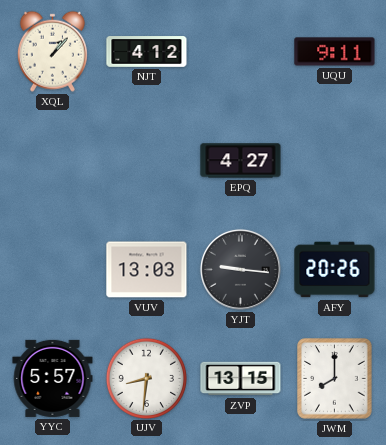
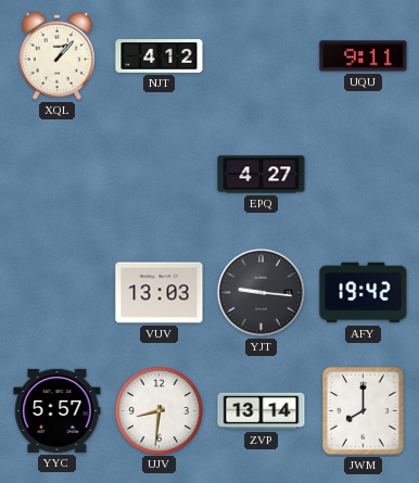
AFY: 20:26 -> 19:42 (364, 293)
ZVP: 13:15 -> 13:14 (262, 411)
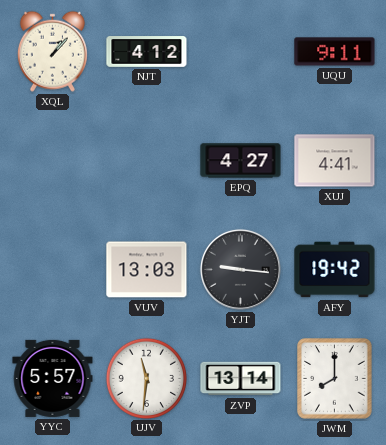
XUJ: none -> 4:41 (335, 161)
UJV: 8:31 -> 11:31 (146, 378)
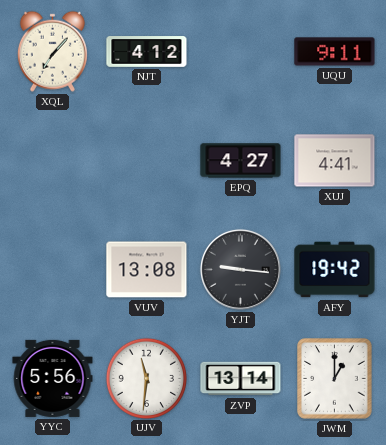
XQL: 1:07 -> 7:07 (52, 51)
VUV: 13:03 -> 13:08 (147, 270)
YYC: 5:57 -> 5:56 (53, 378)
JWM: 8:00 -> 1:00 (335, 379)
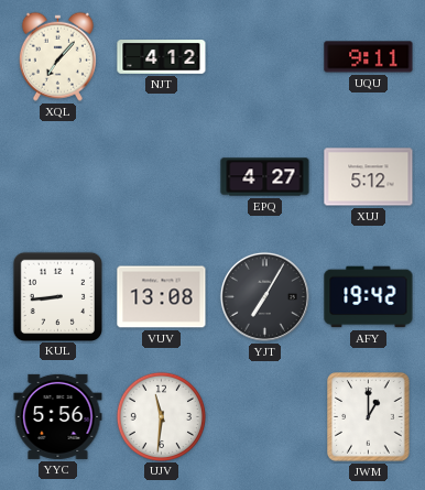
XUJ: 4:41 -> 5:12 (369, 177)
KUL: none -> 8:44 (57, 296)
YJT: 9:16 -> 7:05 (264, 296)
ZVP: 13:14 -> none (241, 379)
